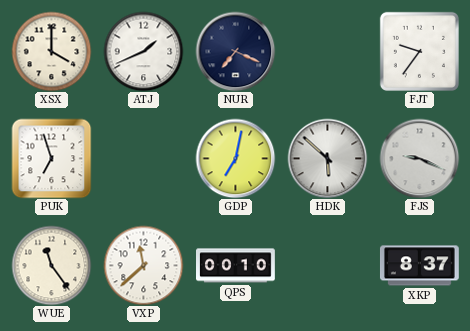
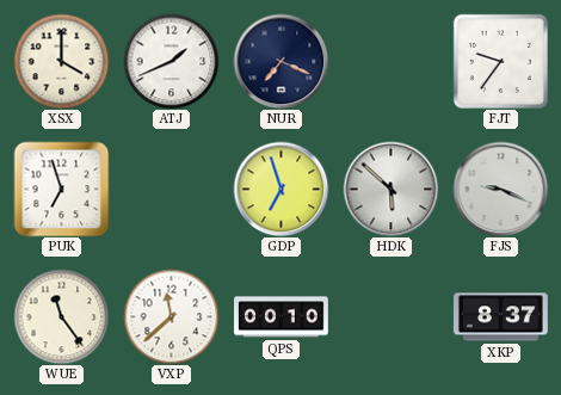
GDP: 7:02 -> 6:57 (280, 189)
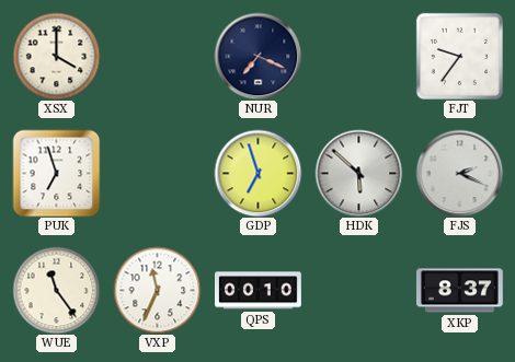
ATJ: 1:41 -> none (171, 61)
FJS: 9:19 -> 2:19 (459, 173)
VXP: 11:38 -> 11:34 (157, 290)
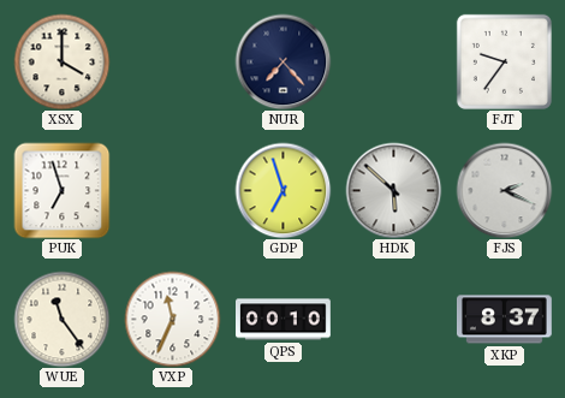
NUR: 7:19 -> 7:23 (282, 61)
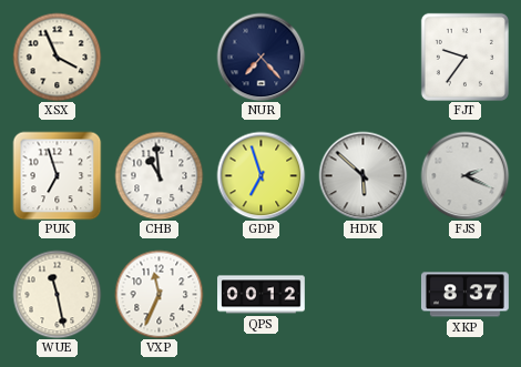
XSX: 4:00 -> 3:56 (57, 57)
CHB: none -> 10:59 (159, 175)
WUE: 11:24 -> 11:28 (57, 294)
QPS: 00:10 -> 00:12 (262, 295)
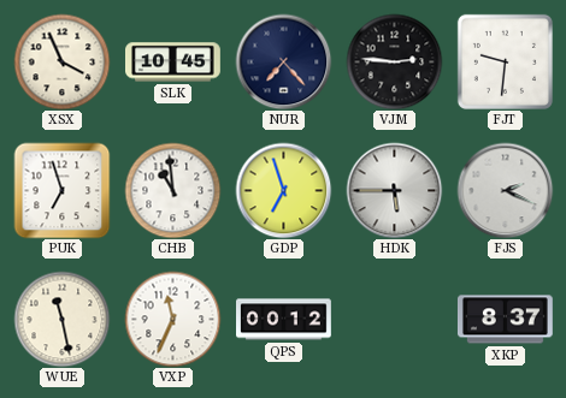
SLK: none -> 10:45 (173, 63)
VJM: none -> 2:46 (394, 61)
FJT: 9:36 -> 9:31 (505, 61)
HDK: 5:52 -> 5:45 (394, 190)
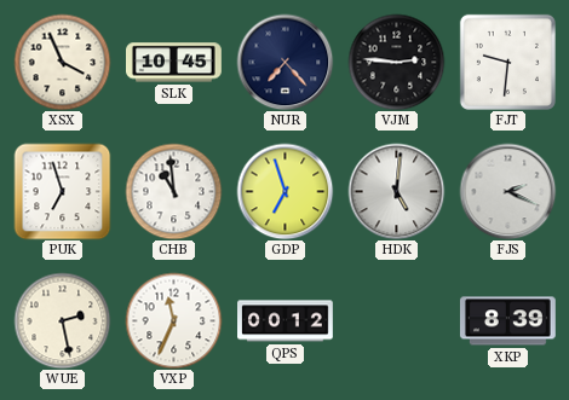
HDK: 5:45 -> 5:01 (396, 191)
WUE: 11:28 -> 2:28 (62, 320)
XKP: 8:37 -> 8:39 (507, 321)
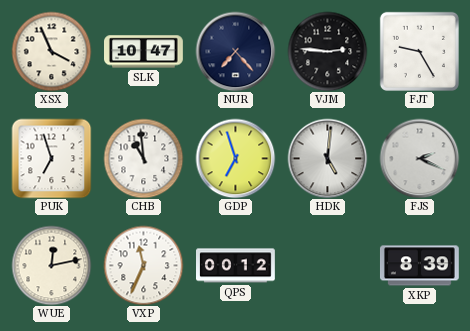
SLK: 10:45 -> 10:47 (144, 52)
FJT: 9:31 -> 9:25 (419, 51)
WUE: 2:28 -> 12:13 (51, 265)
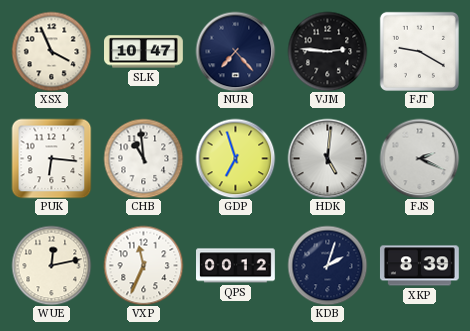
FJT: 9:25 -> 9:20 (419, 51)
PUK: 6:57 -> 6:16 (51, 158)
KDB: none -> 2:03 (327, 265)
